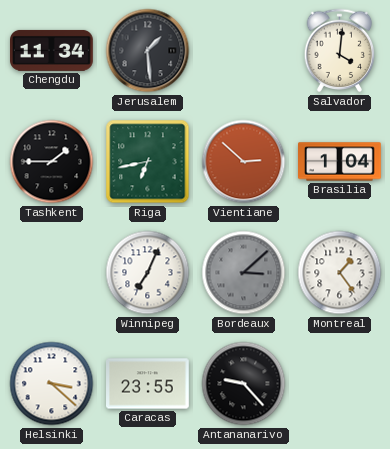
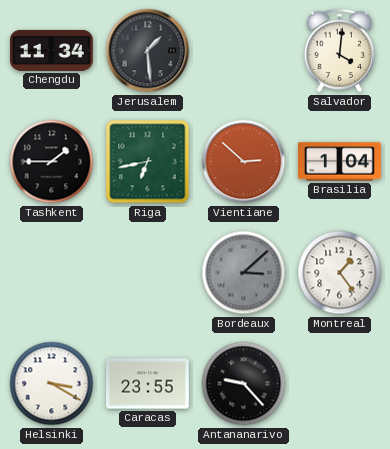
Winnipeg: 7:04 -> none (148, 273)
Helsinki: 3:22 -> 3:20 (52, 384)
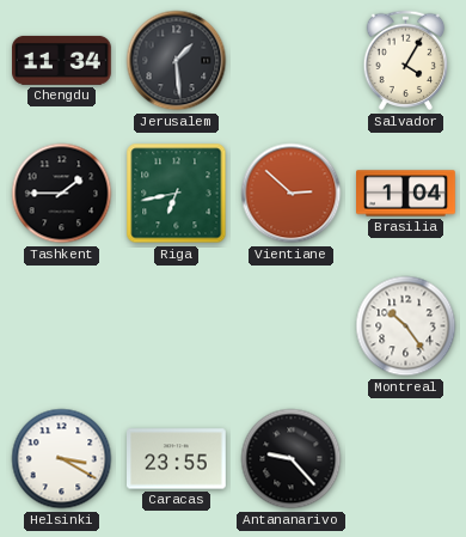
Salvador: 4:01 -> 4:05 (406, 61)
Bordeaux: 3:08 -> none (244, 273)
Montreal: 1:24 -> 10:24 (406, 327)
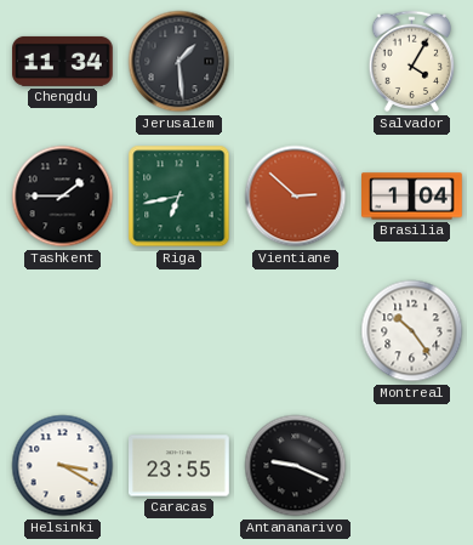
Antananarivo: 9:23 -> 9:19 (296, 466)
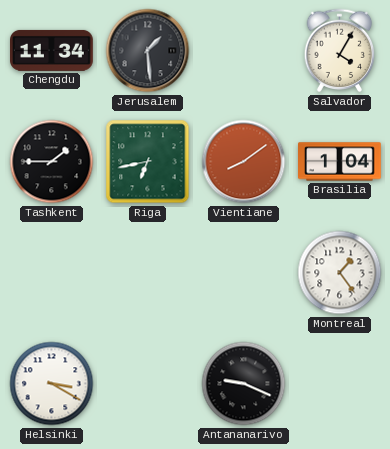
Vientiane: 2:52 -> 8:09 (244, 162)
Montreal: 10:24 -> 1:24 (340, 273)
Caracas: 23:55 -> none (179, 466)
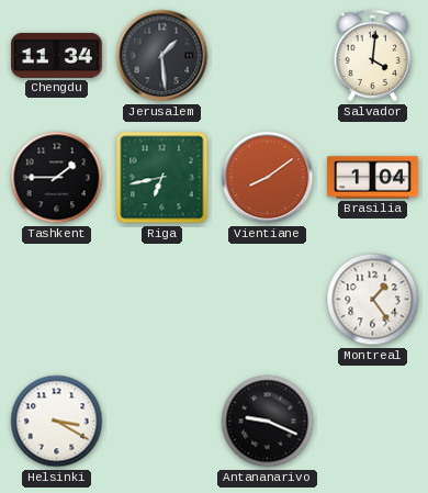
Salvador: 4:05 -> 4:01 (373, 56)
